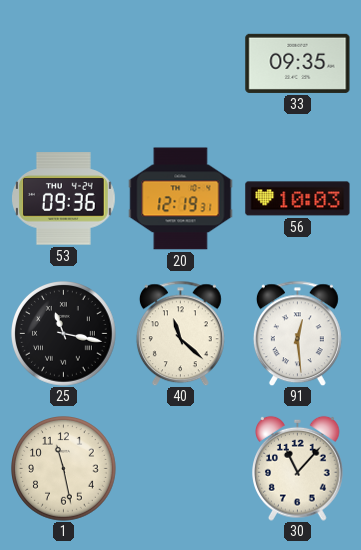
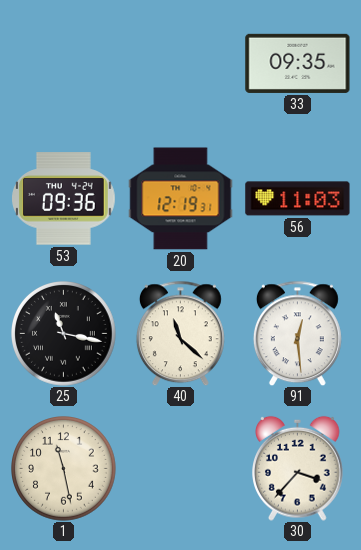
56: 10:03 -> 11:03 (298, 199)
30: 11:07 -> 3:37 (298, 468)
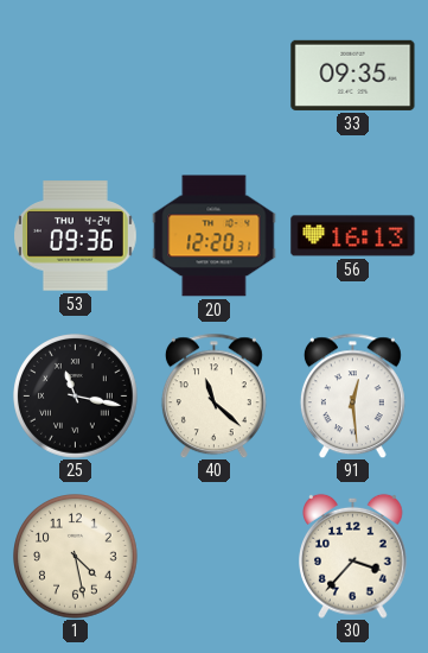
20: 12:19 -> 12:20 (215, 236)
56: 11:03 -> 16:13 (353, 236)
1: 11:28 -> 4:28 (76, 557)
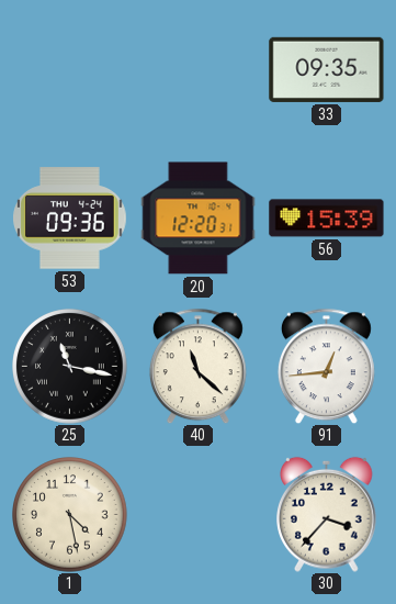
56: 16:13 -> 15:39 (327, 219)
91: 12:29 -> 12:44 (326, 366)
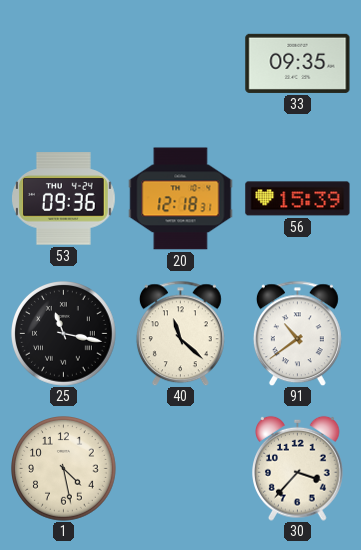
20: 12:20 -> 12:18 (181, 199)
91: 12:44 -> 10:39 (297, 333)
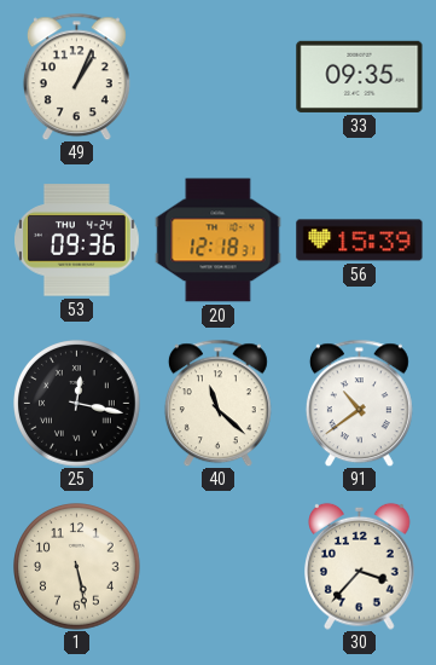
49: none -> 1:04 (76, 76)
25: 11:17 -> 12:17 (77, 404)
1: 4:28 -> 5:28 (77, 567)
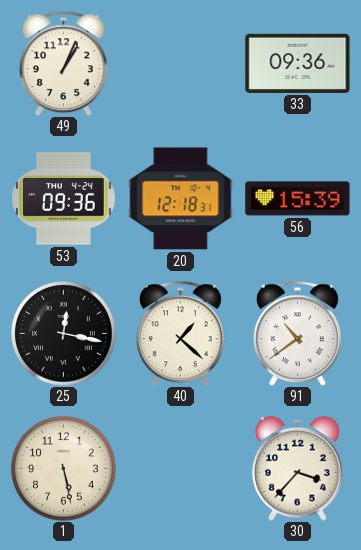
33: 09:35 -> 09:36 (298, 63)
40: 11:22 -> 1:22 (180, 333)
